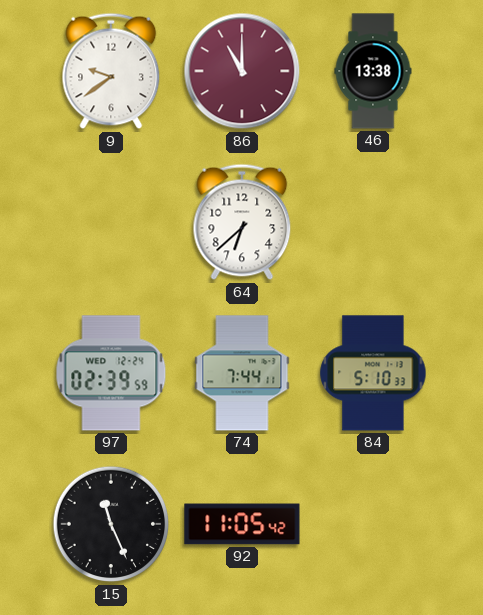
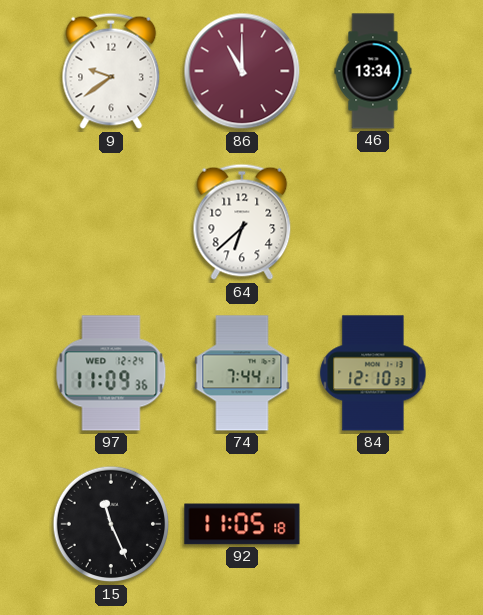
46: 13:38 -> 13:34 (373, 71)
97: 02:39 -> 11:09 (111, 373)
84: 5:10 -> 12:10 (373, 373)
92: 11:05:42 -> 11:05:18 (242, 524)
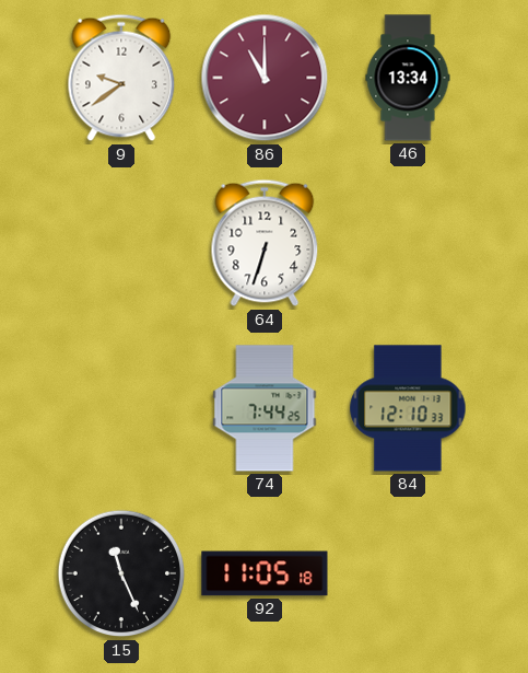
64: 6:38 -> 6:33 (265, 243)
97: 11:09 -> none (111, 373)
74: 7:44:11 -> 7:44:25 (265, 408)
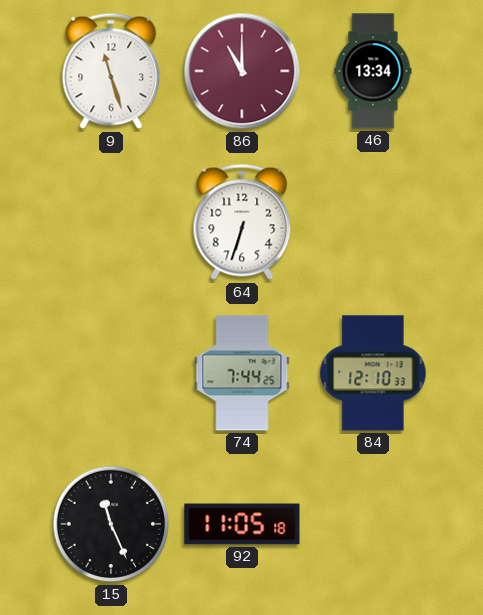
9: 9:39 -> 11:27 (111, 71)
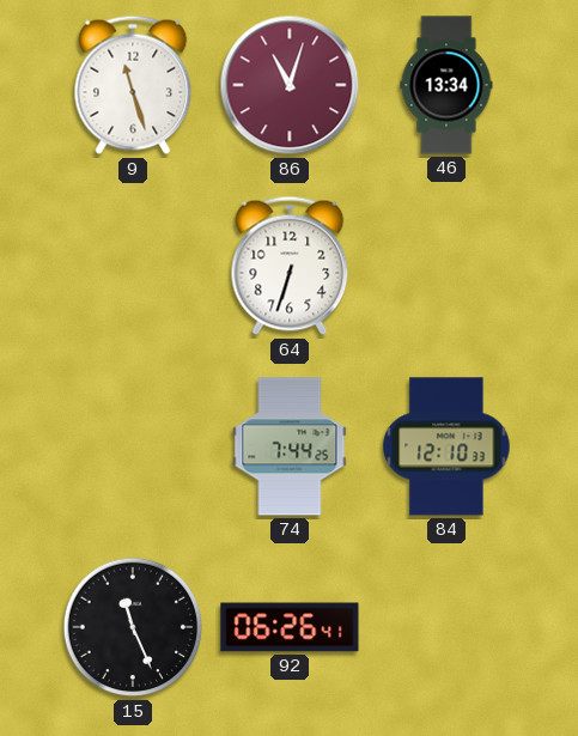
86: 11:00 -> 11:03 (290, 85)
92: 11:05 -> 06:26 (290, 627)
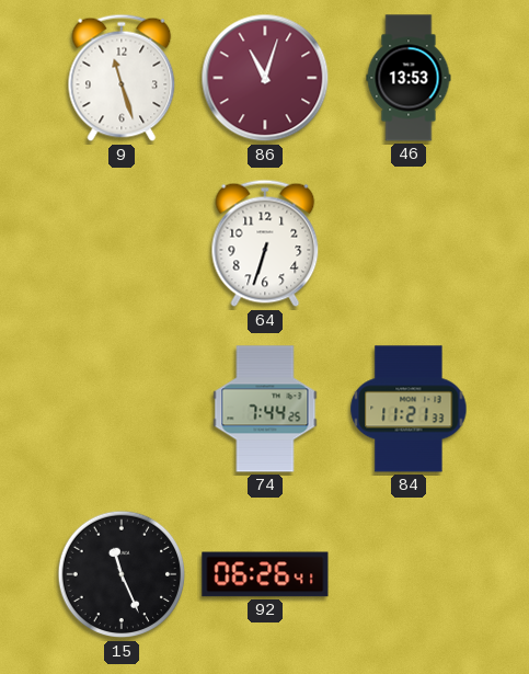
46: 13:34 -> 13:53 (409, 78)
84: 12:10 -> 11:21 (409, 409)
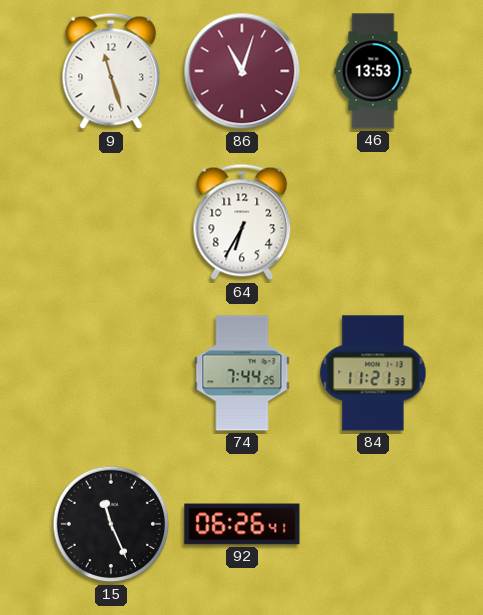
64: 6:33 -> 6:35 (242, 222)
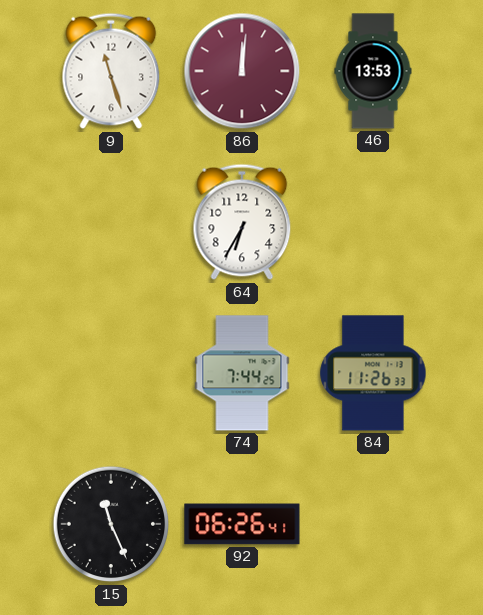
86: 11:03 -> 12:01 (242, 71)
84: 11:21 -> 11:26 (373, 373)
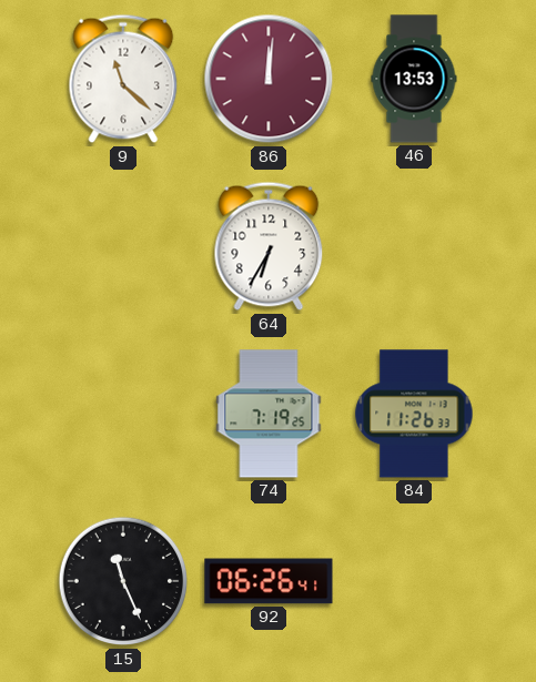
9: 11:27 -> 11:22 (123, 79)
74: 7:44 -> 7:19 (269, 414)
